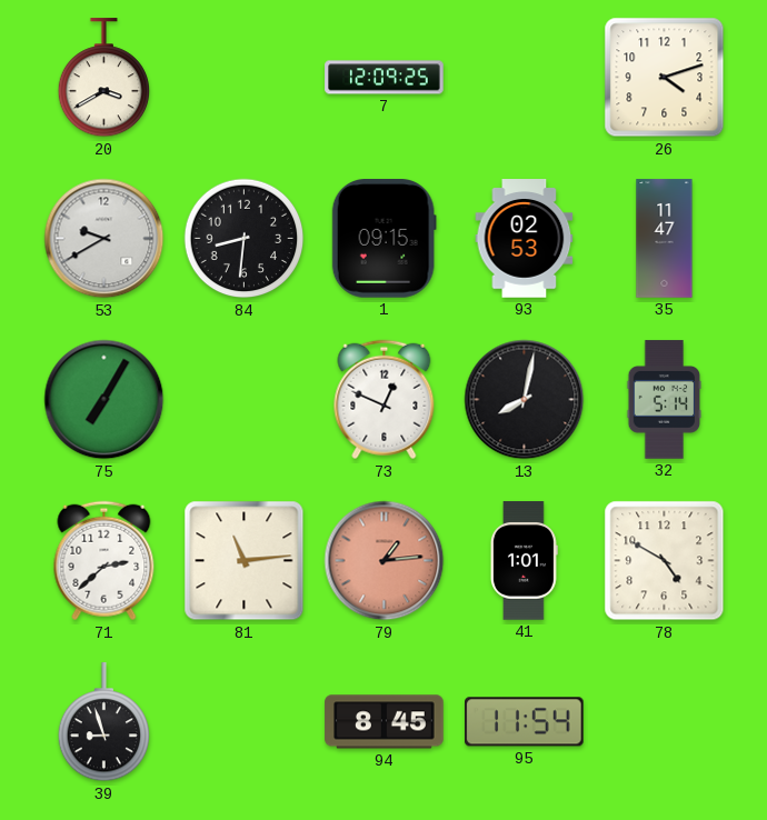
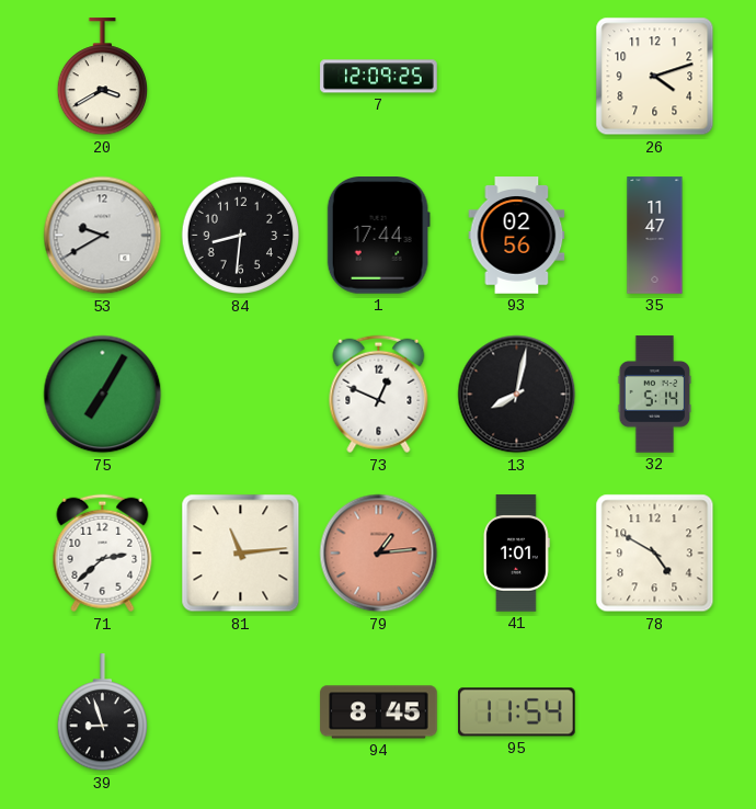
1: 09:15 -> 17:44 (378, 236)
93: 02:53 -> 02:56 (517, 236)
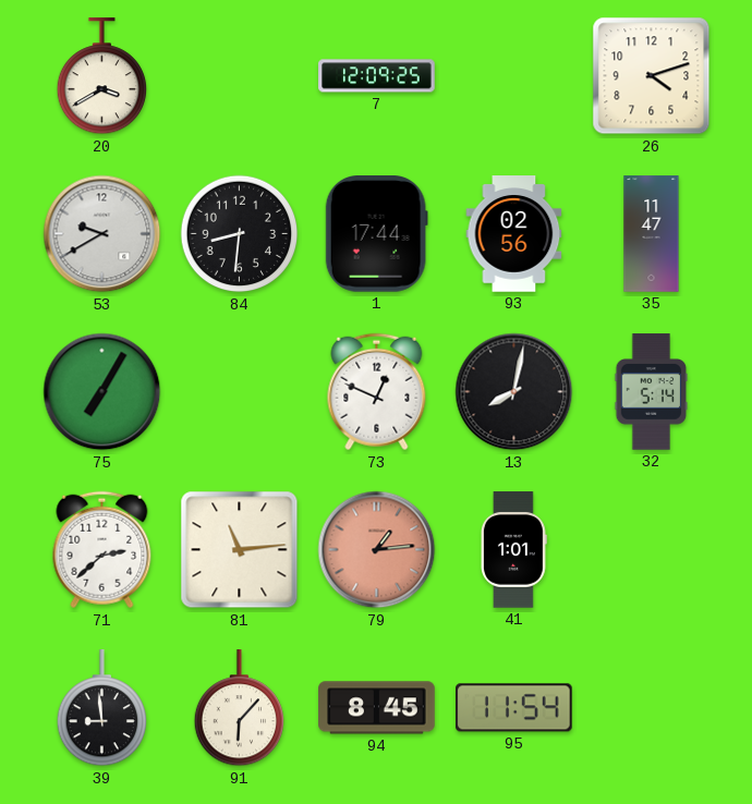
78: 4:50 -> none (655, 554)
39: 8:57 -> 8:59 (101, 708)
91: none -> 6:07 (239, 708)
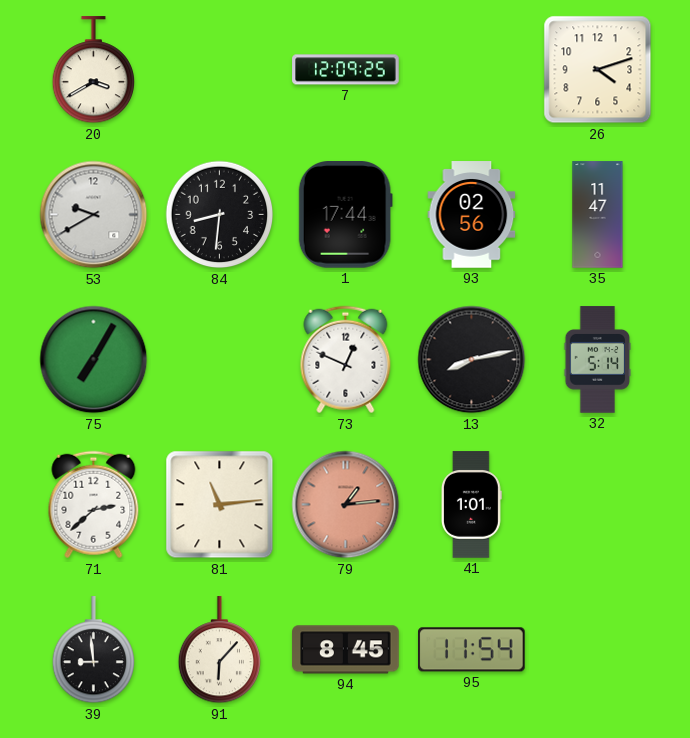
13: 8:02 -> 8:13 (472, 360)
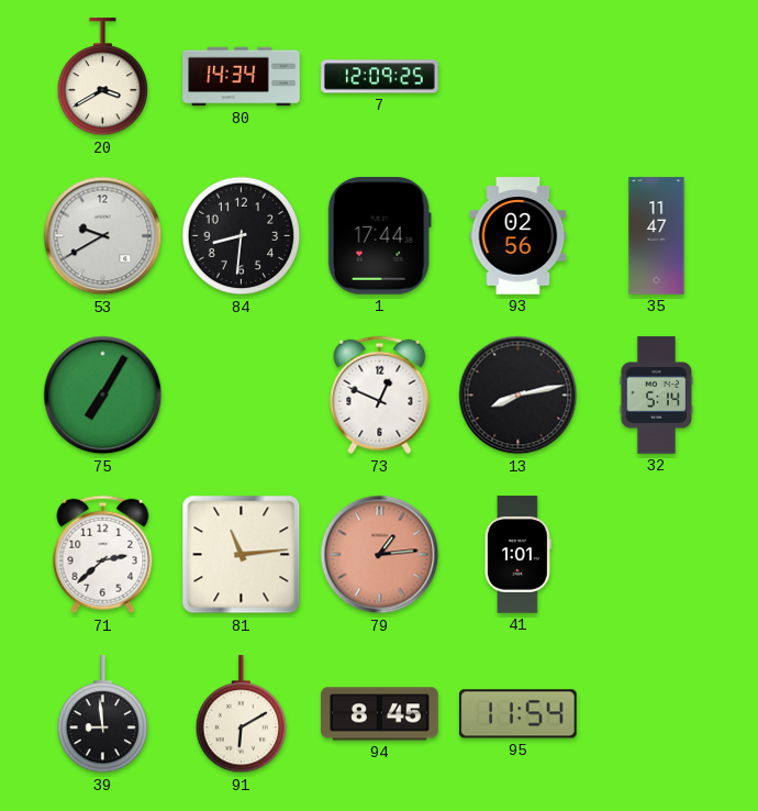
80: none -> 14:34 (242, 77)
26: 4:12 -> none (598, 70)
91: 6:07 -> 6:10 (241, 714)
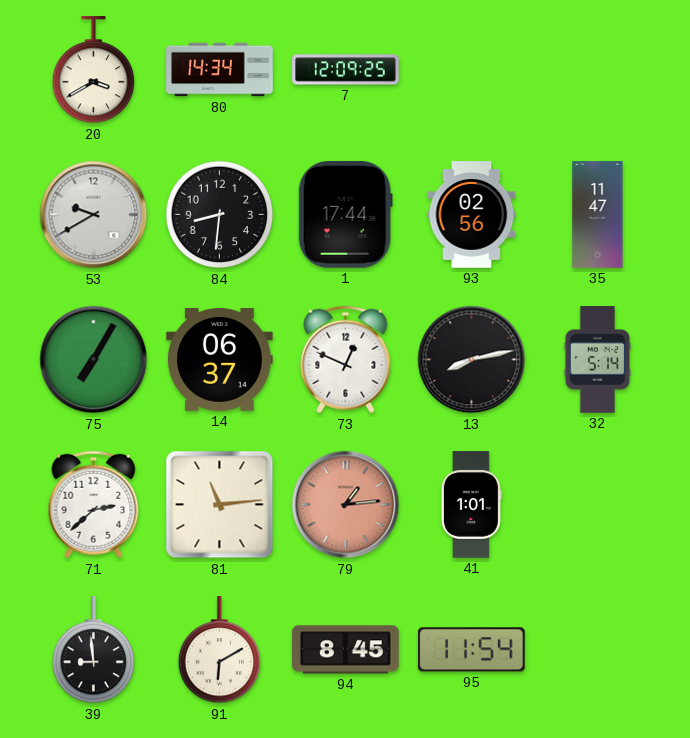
14: none -> 06:37 (220, 360)
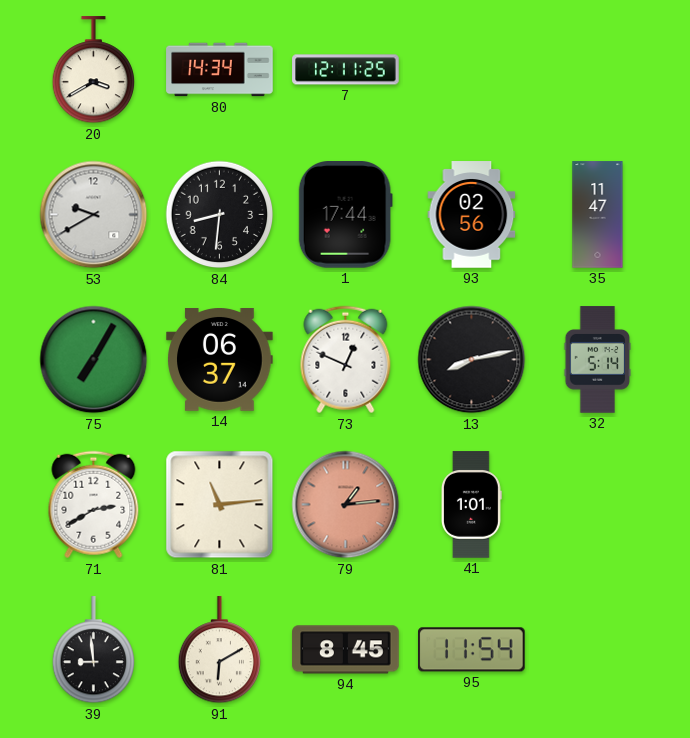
7: 12:09 -> 12:11 (346, 70)
71: 2:38 -> 2:40 (94, 505)
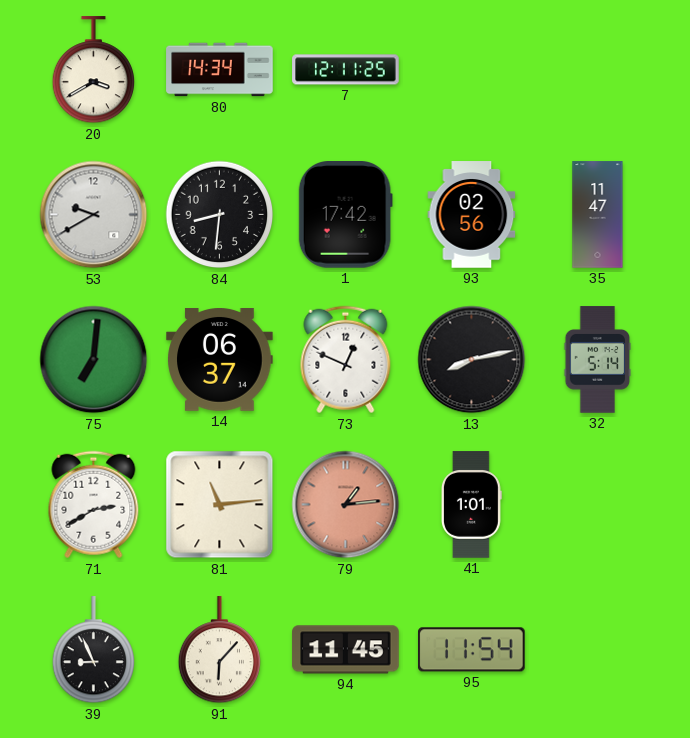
1: 17:44 -> 17:42 (345, 215)
75: 7:05 -> 7:01 (94, 360)
39: 8:59 -> 8:56 (93, 650)
91: 6:10 -> 6:07 (219, 650)
94: 8:45 -> 11:45 (346, 650)
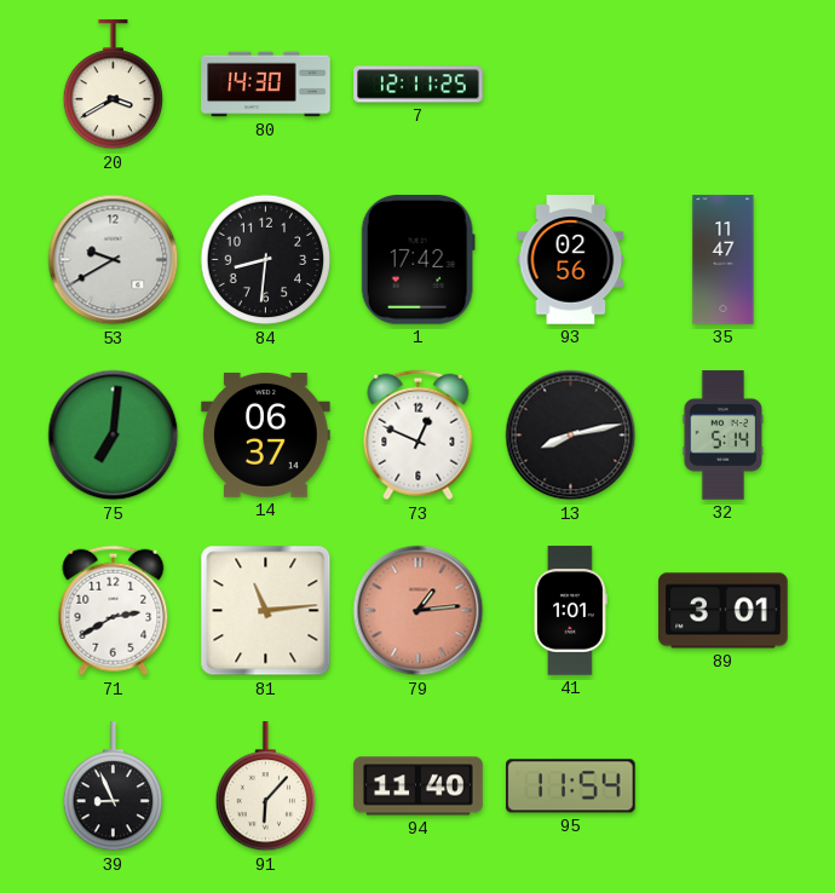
80: 14:34 -> 14:30 (266, 85)
89: none -> 3:01 (724, 611)
94: 11:45 -> 11:40 (419, 787)
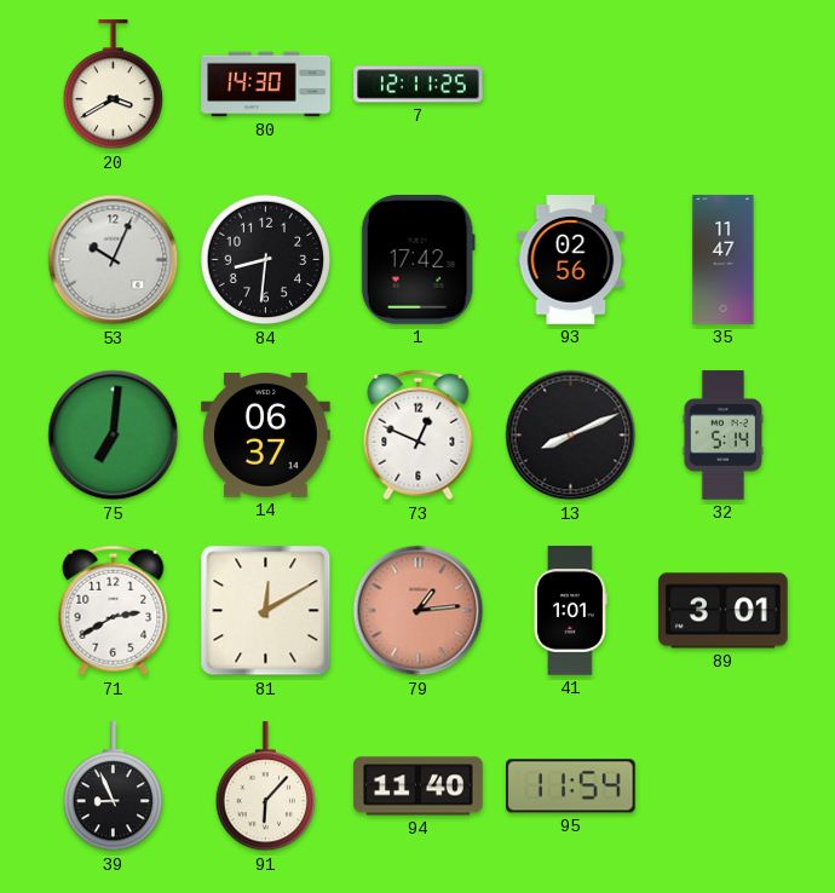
53: 9:40 -> 10:04 (114, 260)
13: 8:13 -> 8:11 (571, 436)
81: 11:14 -> 12:10 (266, 611)
